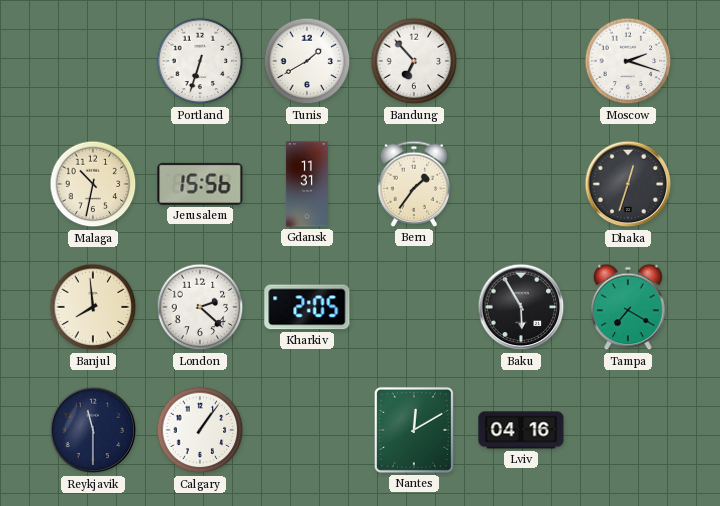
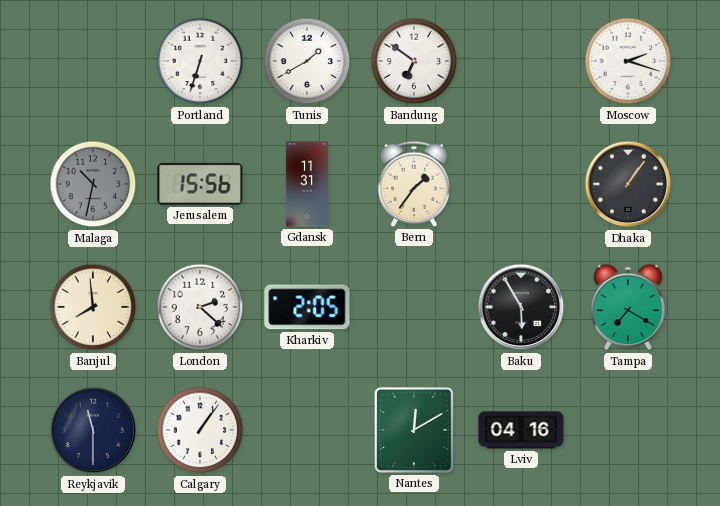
Bandung: 6:53 -> 6:51 (414, 61)
Malaga dial: cream -> grey (93, 184)
Dhaka: 12:33 -> 1:06 (628, 184)
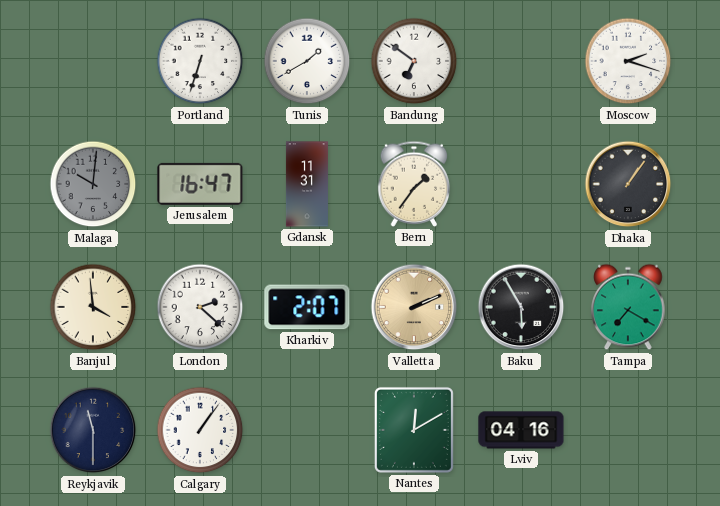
Malaga: 10:32 -> 10:01 (93, 184)
Jerusalem: 15:56 -> 16:47 (200, 184)
Banjul: 7:59 -> 3:59 (93, 307)
Kharkiv: 2:05 -> 2:07 (307, 307)
Valletta: none -> 2:11 (414, 307)
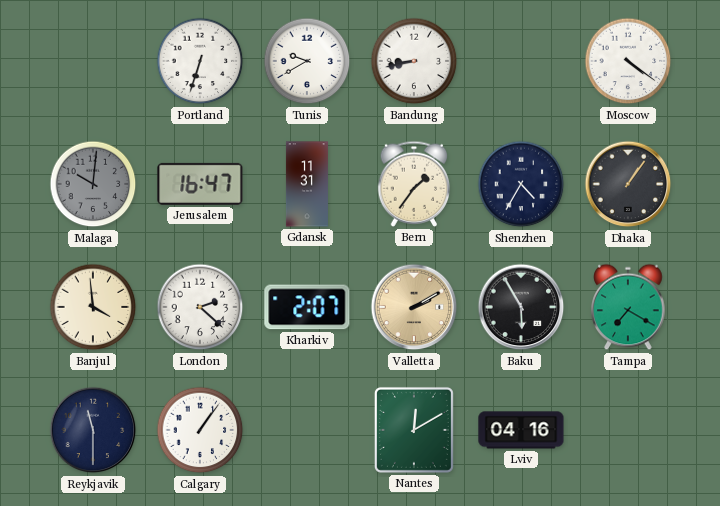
Tunis: 1:40 -> 9:40 (307, 61)
Bandung: 6:51 -> 8:43 (414, 61)
Moscow: 2:18 -> 4:21 (628, 61)
Shenzhen: none -> 4:35 (521, 184)
Valletta: 2:11 -> 2:10 (414, 307)
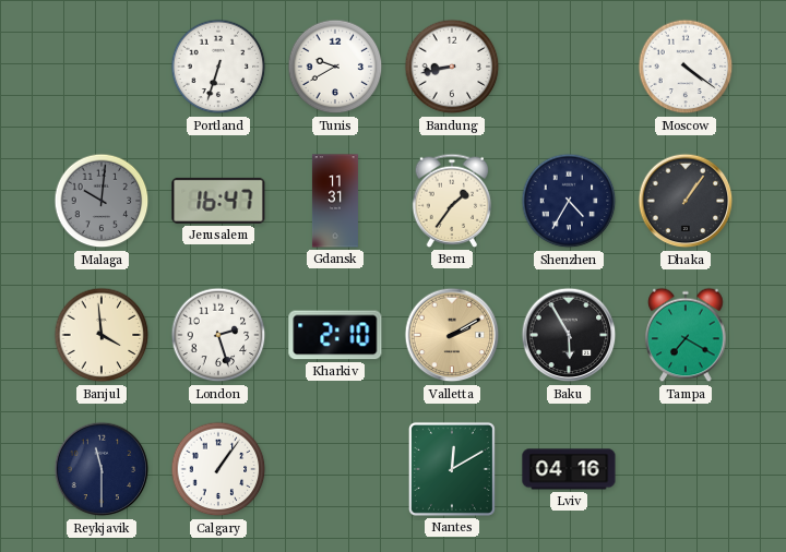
London: 2:22 -> 2:27 (218, 335)
Kharkiv: 2:07 -> 2:10 (335, 335)
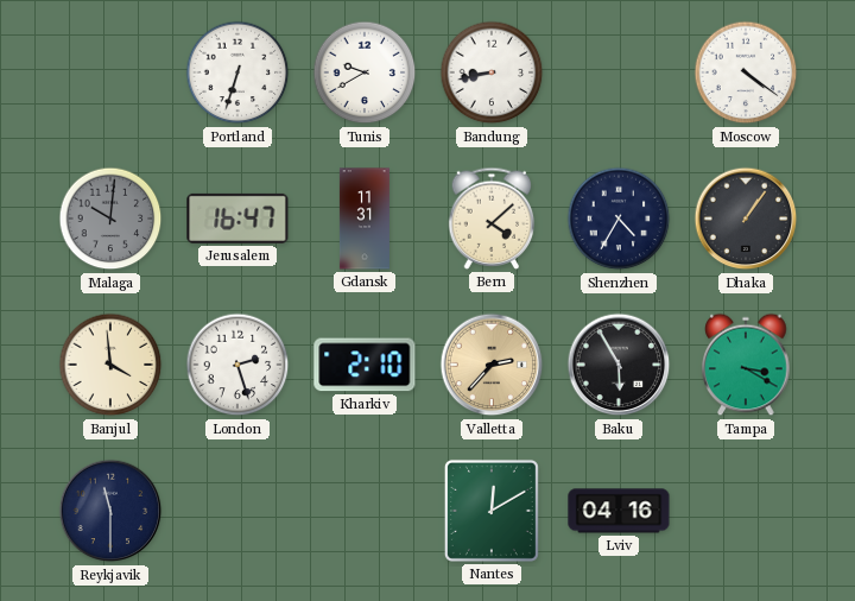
Bern: 1:36 -> 4:08 (492, 219)
Valletta: 2:10 -> 2:37 (492, 365)
Tampa: 7:20 -> 3:20 (746, 365)
Calgary: 1:06 -> none (218, 469)
